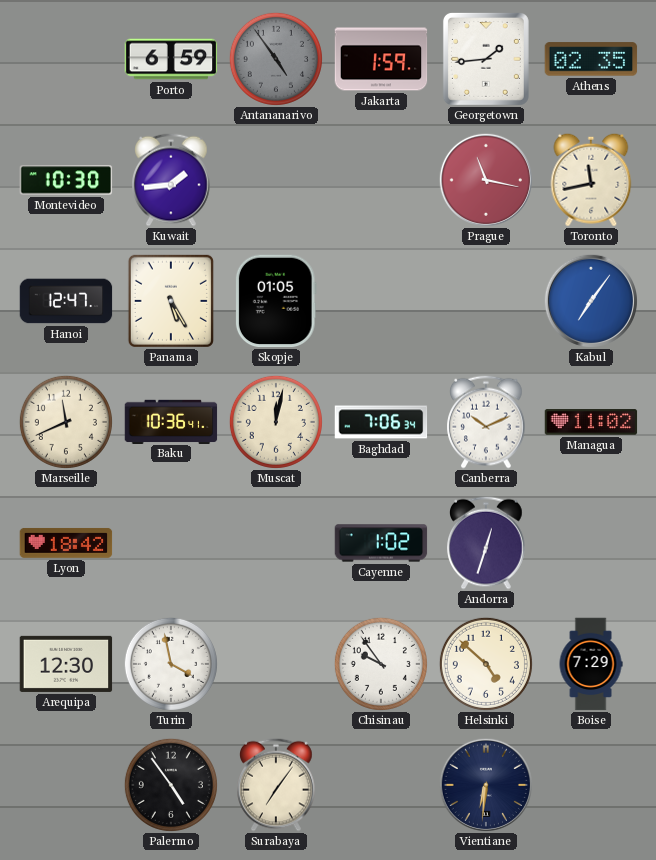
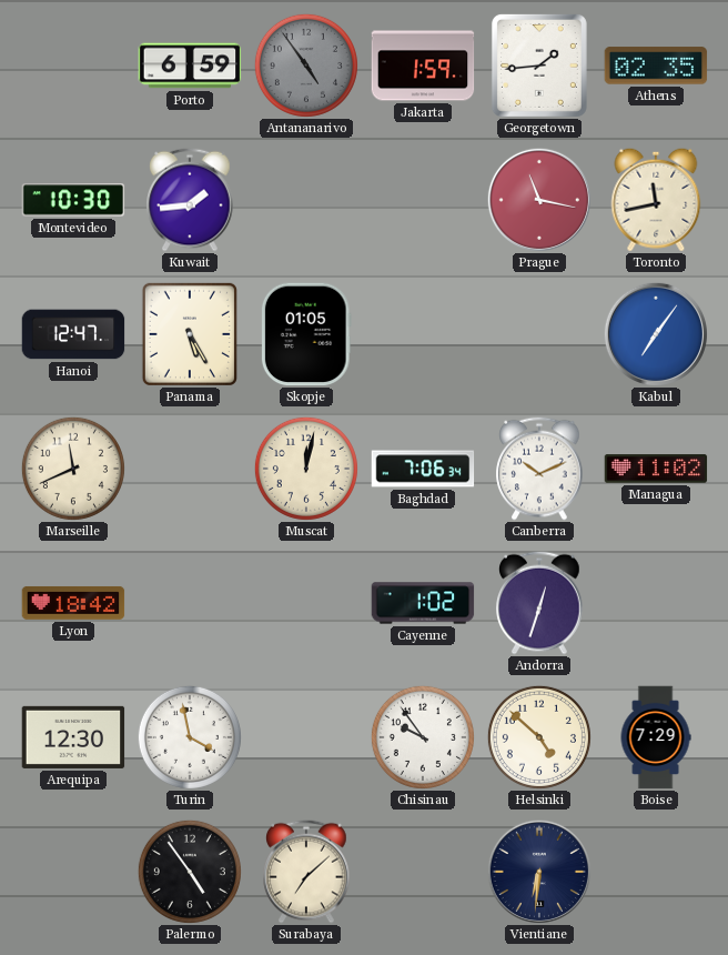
Baku: 10:36 -> none (171, 421)
Surabaya: 7:06 -> 7:08 (306, 872)
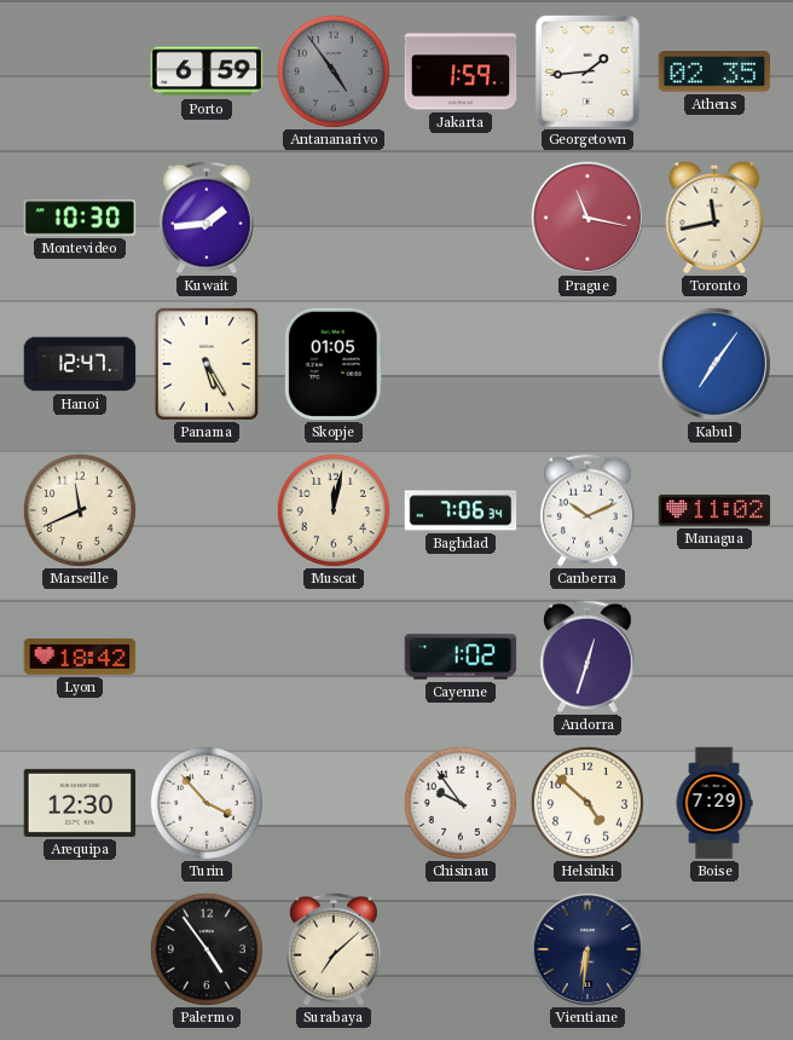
Turin: 3:58 -> 3:53 (207, 803)
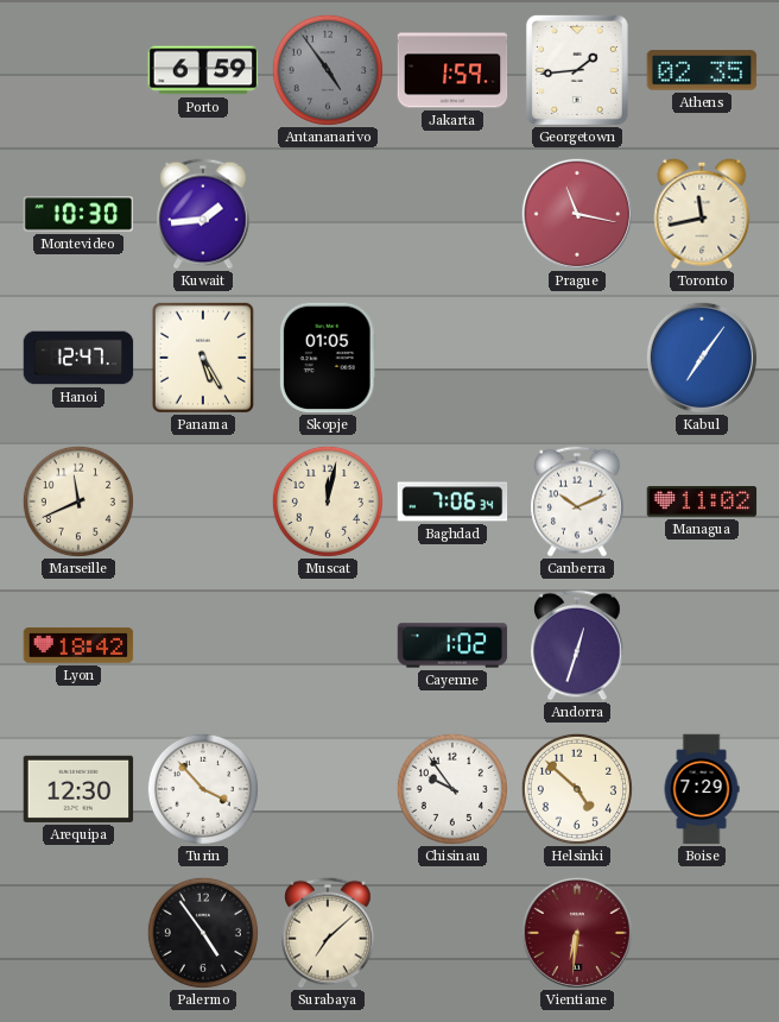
Vientiane dial: navy -> burgundy (577, 933)
